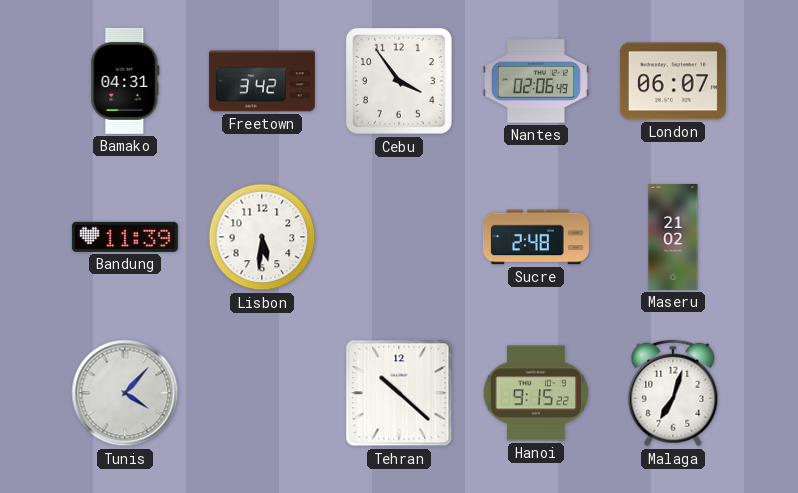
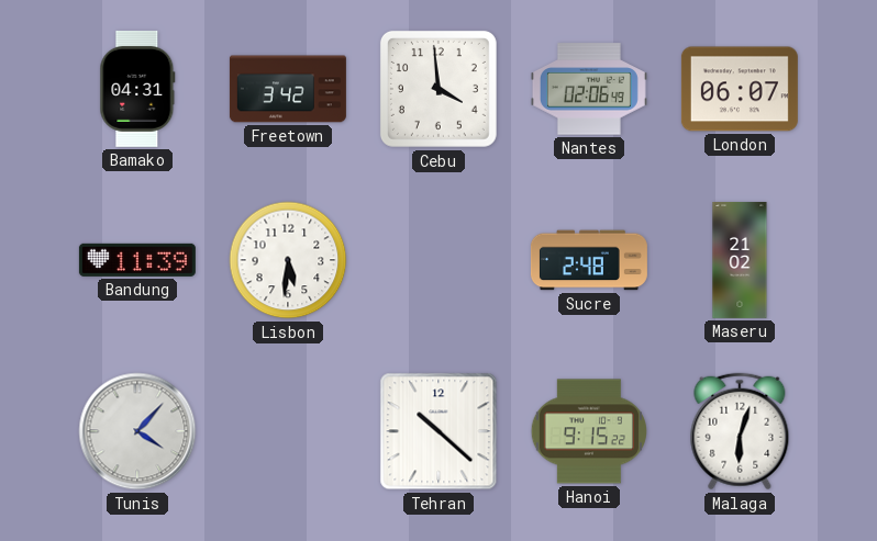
Cebu: 3:54 -> 3:59 (438, 89)
Malaga: 7:03 -> 6:03 (740, 431)
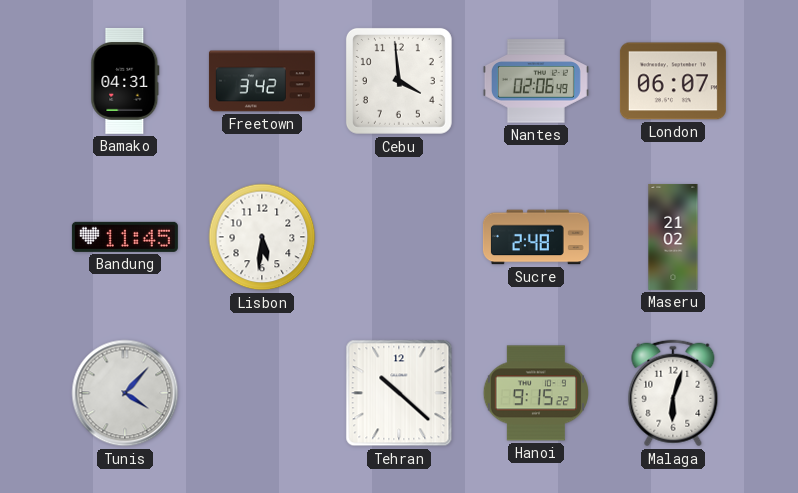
Bandung: 11:39 -> 11:45 (125, 237)
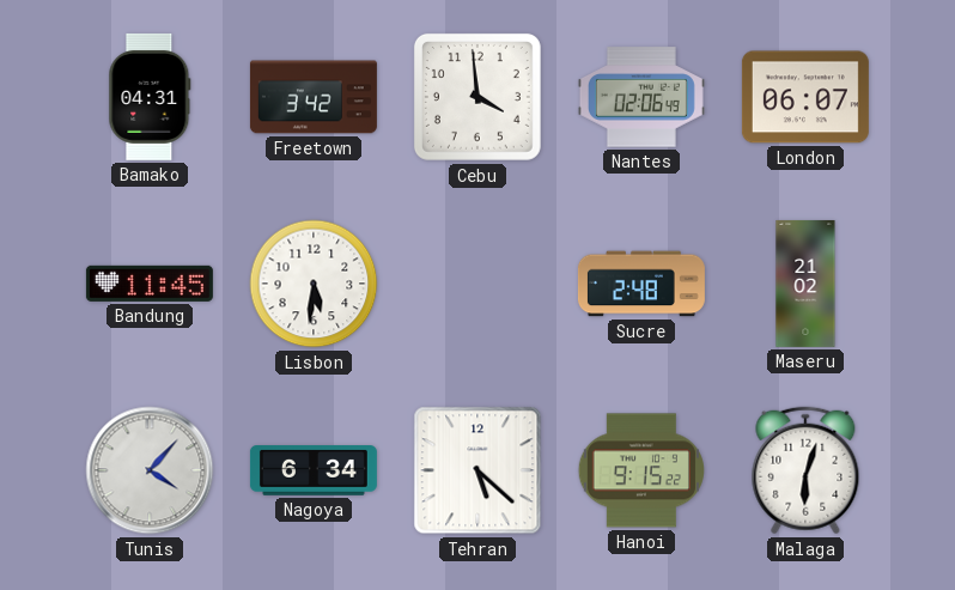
Nagoya: none -> 6:34 (314, 472)
Tehran: 10:22 -> 5:22 (478, 470)
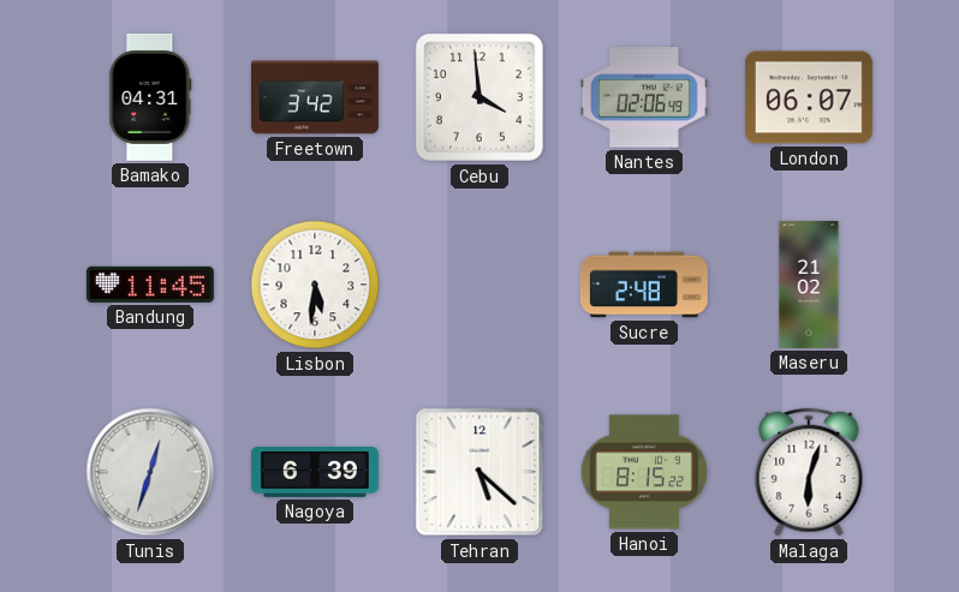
Tunis: 4:07 -> 12:33 (150, 472)
Nagoya: 6:34 -> 6:39 (315, 473)
Hanoi: 9:15 -> 8:15 (644, 472)
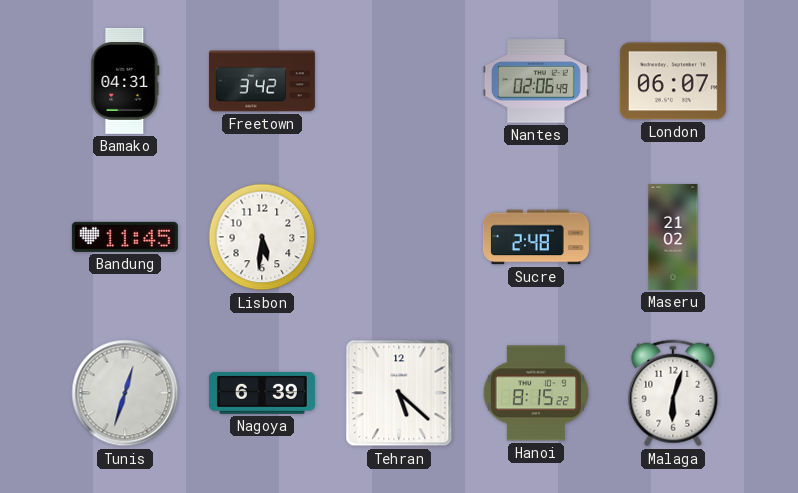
Cebu: 3:59 -> none (479, 97)
